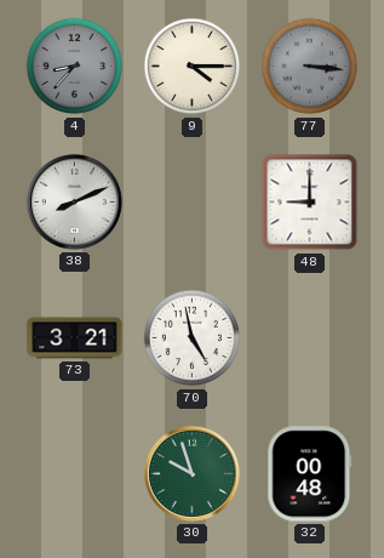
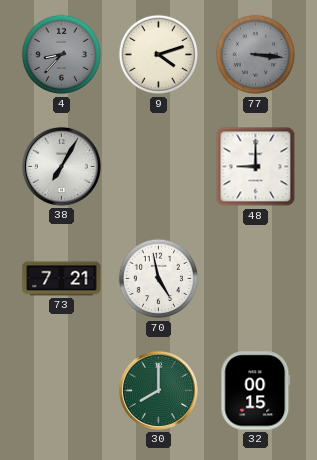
9: 4:15 -> 4:12 (159, 55)
38: 8:11 -> 7:05 (61, 166)
73: 3:21 -> 7:21 (62, 279)
30: 9:57 -> 8:00 (158, 390)
32: 00:48 -> 00:15 (256, 391)
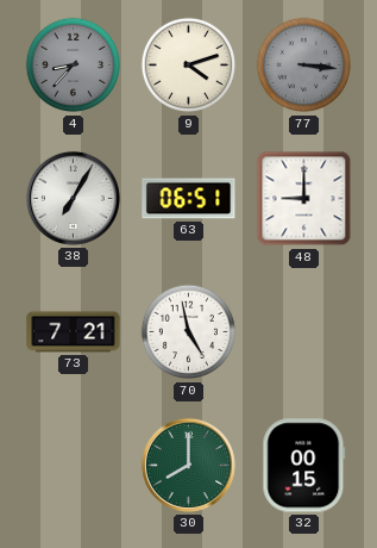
63: none -> 06:51 (189, 199)
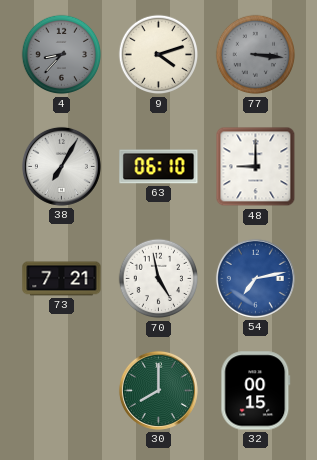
63: 06:51 -> 06:10 (159, 167)
54: none -> 7:13 (255, 278)
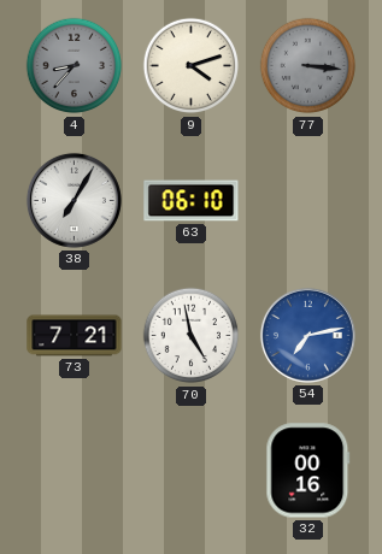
48: 9:00 -> none (256, 167)
30: 8:00 -> none (158, 390)
32: 00:15 -> 00:16 (308, 471)
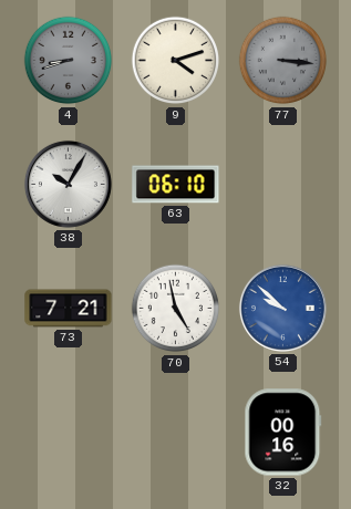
4: 8:37 -> 8:42 (69, 61)
38: 7:05 -> 10:05 (68, 184)
54: 7:13 -> 9:52 (282, 308)
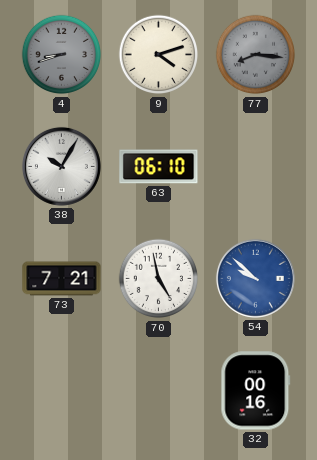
77: 3:16 -> 8:16 (256, 55)
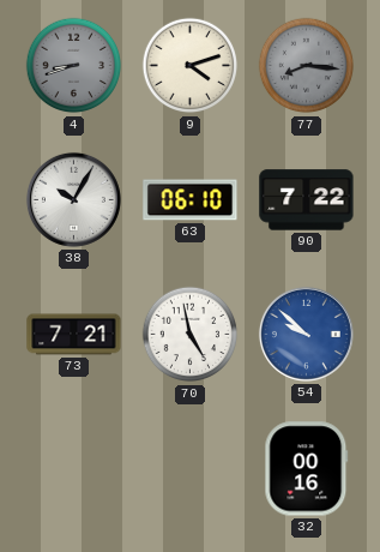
90: none -> 7:22 (307, 200)
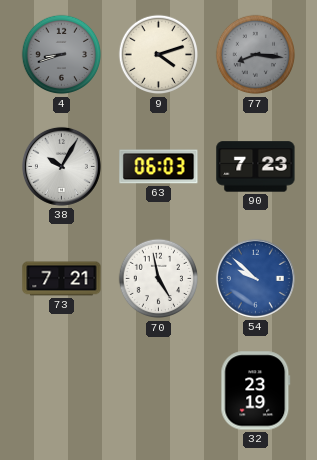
63: 06:10 -> 06:03 (159, 167)
90: 7:22 -> 7:23 (256, 167)
32: 00:16 -> 23:19 (256, 391)
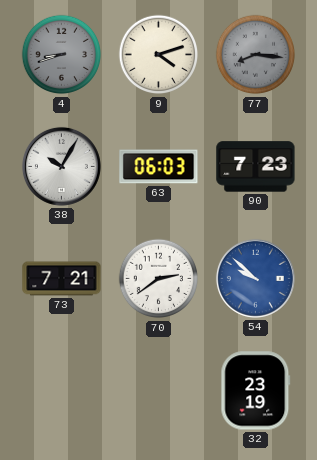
70: 4:58 -> 2:39 (159, 279)
